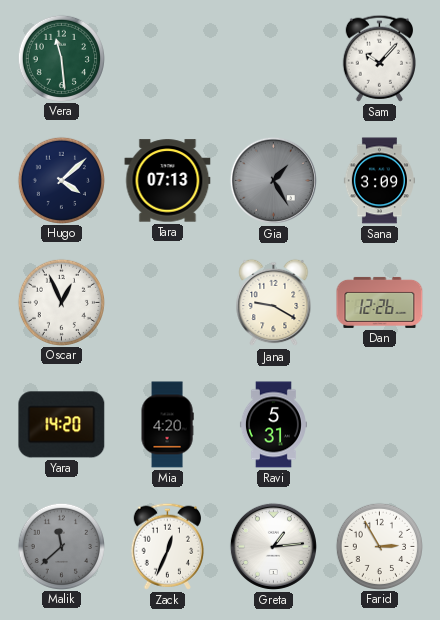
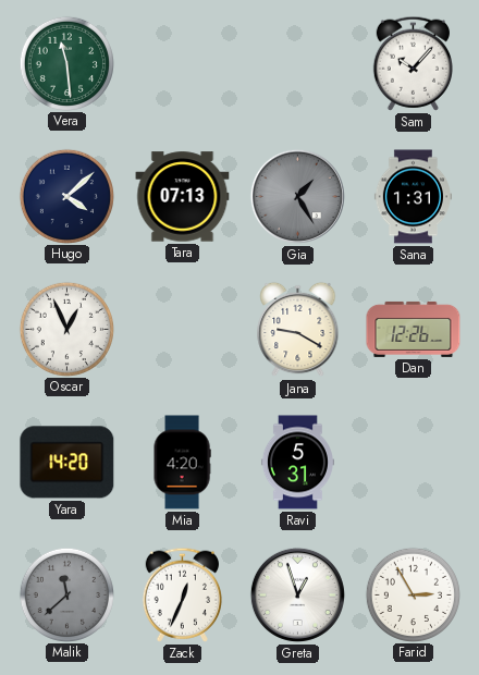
Sana: 3:09 -> 1:31 (413, 197)
Greta: 1:14 -> 12:57 (297, 594)
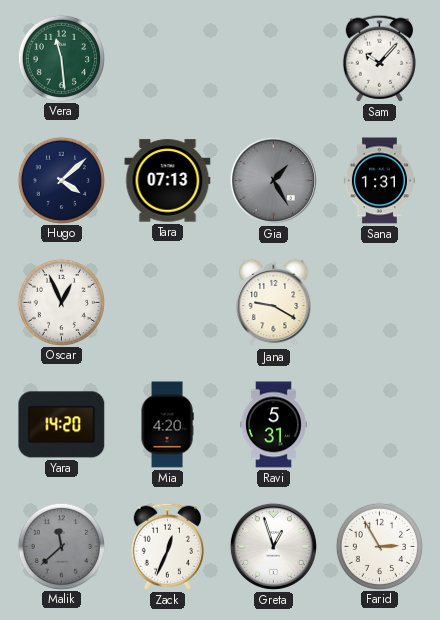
Dan: 12:26 -> none (414, 329)
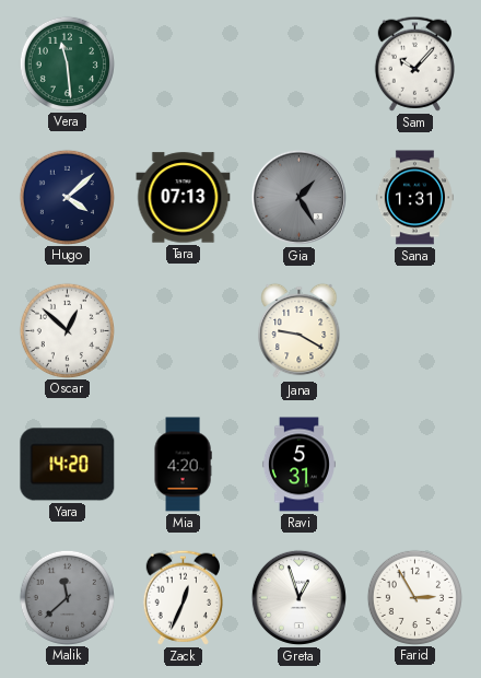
Oscar: 12:56 -> 12:52 (67, 330)
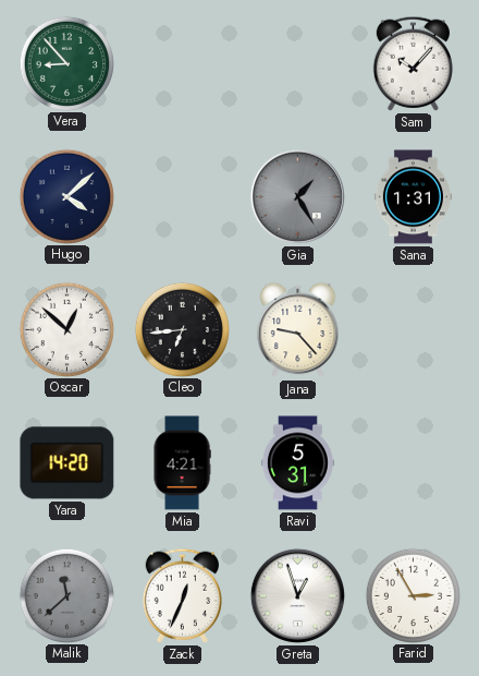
Vera: 11:29 -> 8:53 (66, 63)
Tara: 07:13 -> none (184, 198)
Cleo: none -> 6:44 (182, 329)
Jana: 9:20 -> 9:23 (298, 330)
Mia: 4:20 -> 4:21 (182, 463)
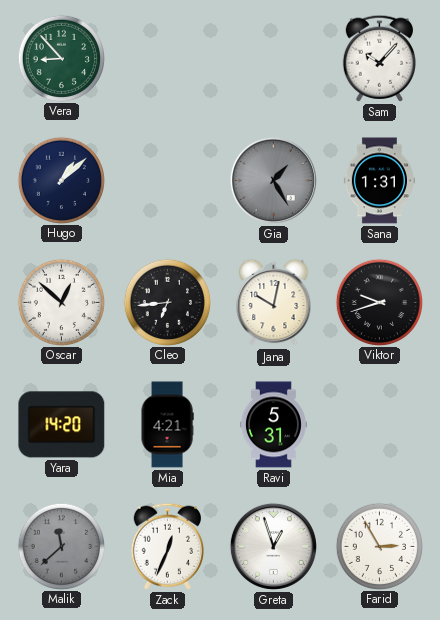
Hugo: 4:08 -> 1:08 (61, 180)
Jana: 9:23 -> 10:02 (274, 303)
Viktor: none -> 9:42 (379, 302)
